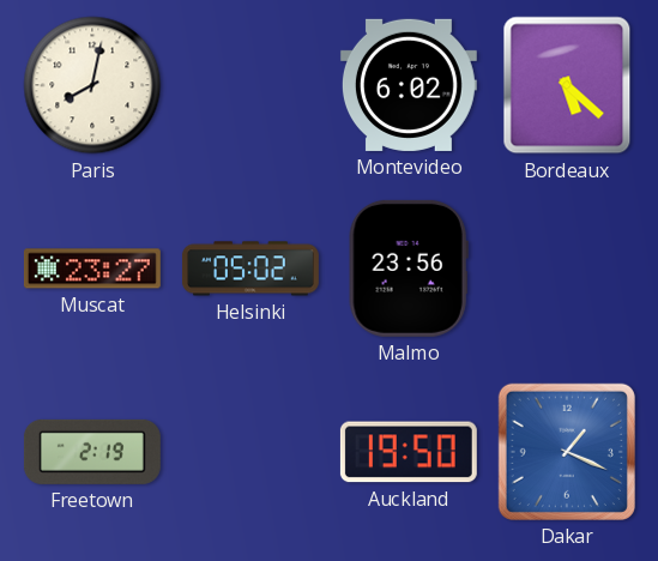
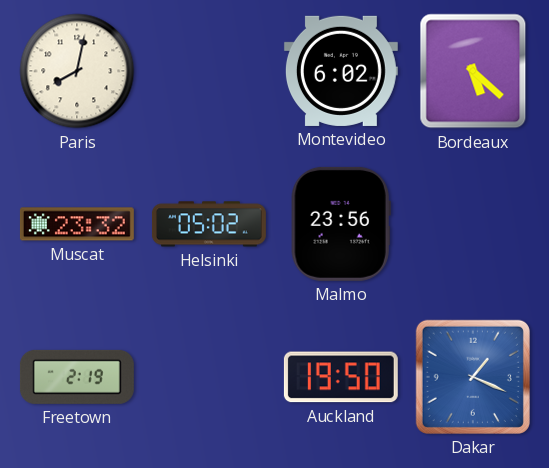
Muscat: 23:27 -> 23:32 (77, 224)
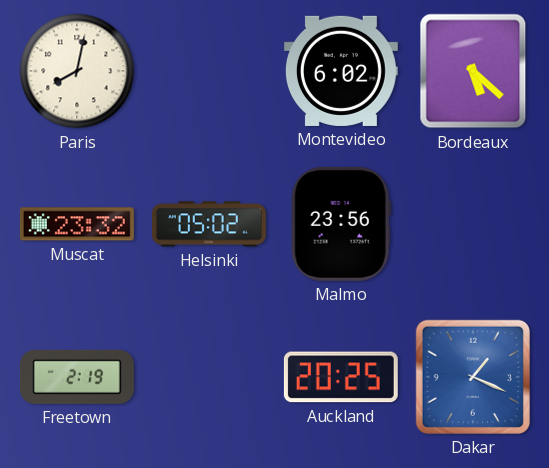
Auckland: 19:50 -> 20:25 (341, 377)
